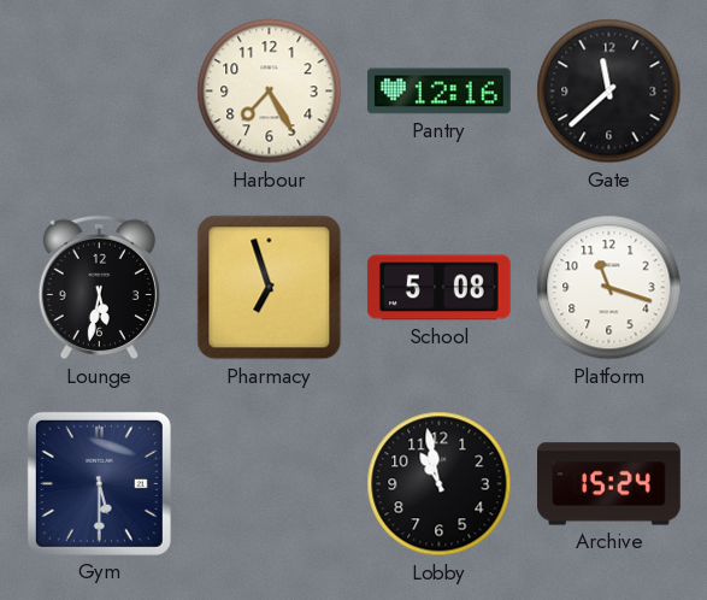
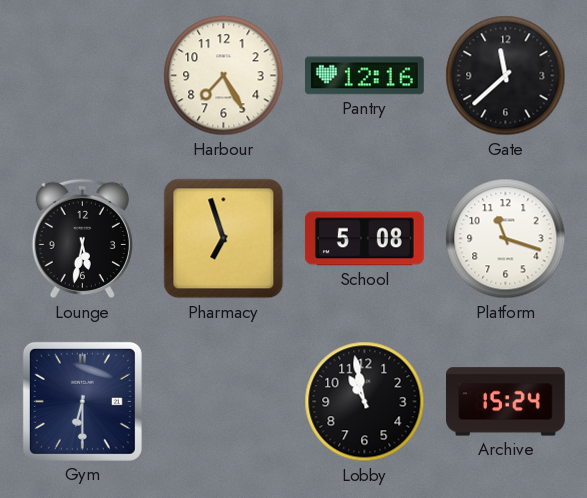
Gym: 5:30 -> 6:30 (82, 401)
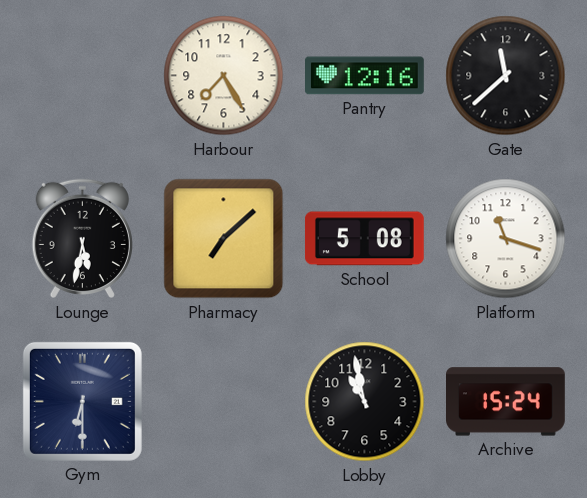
Pharmacy: 6:57 -> 7:08 (224, 239)
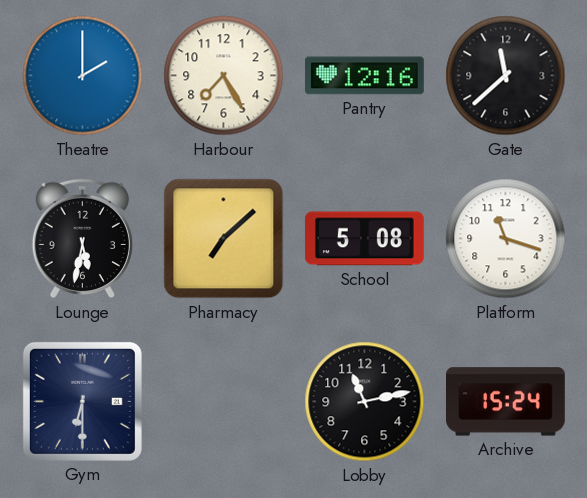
Theatre: none -> 2:00 (83, 76)
Lobby: 10:58 -> 11:13 (365, 402)
